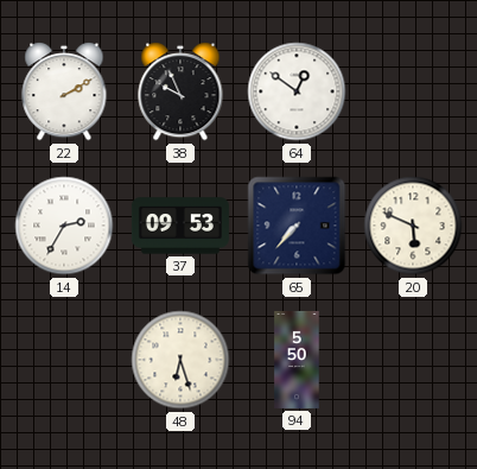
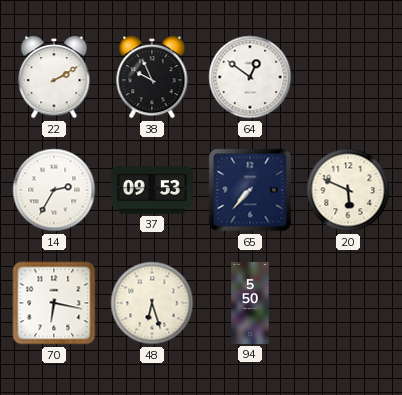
70: none -> 6:17 (54, 303)
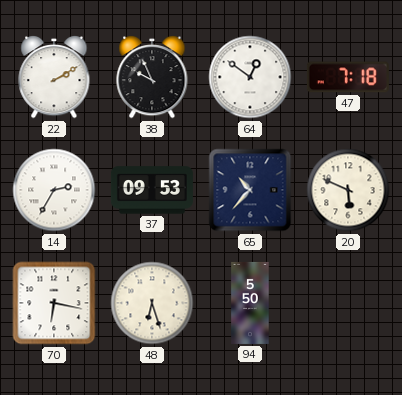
47: none -> 7:18 (348, 77)
65: 7:37 -> 10:37 (250, 190)
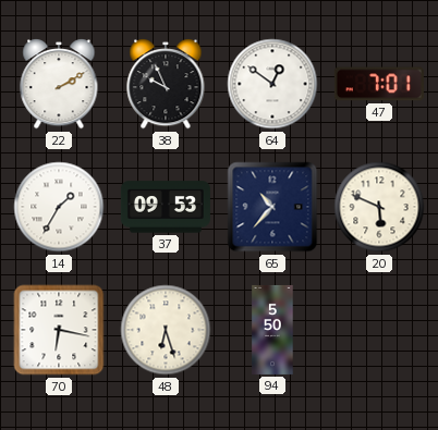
47: 7:18 -> 7:01 (379, 84)
14: 2:35 -> 1:35 (59, 207)
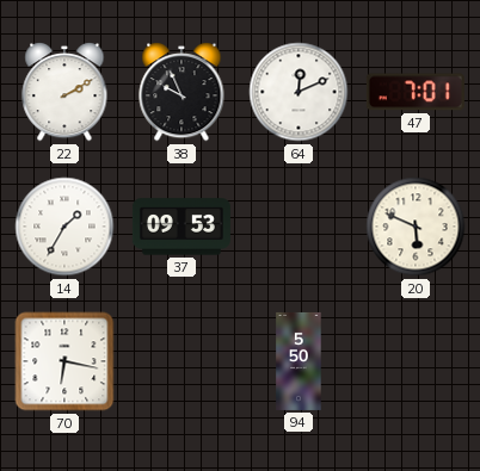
64: 12:51 -> 12:11 (299, 92)
65: 10:37 -> none (272, 207)
48: 6:27 -> none (166, 330)
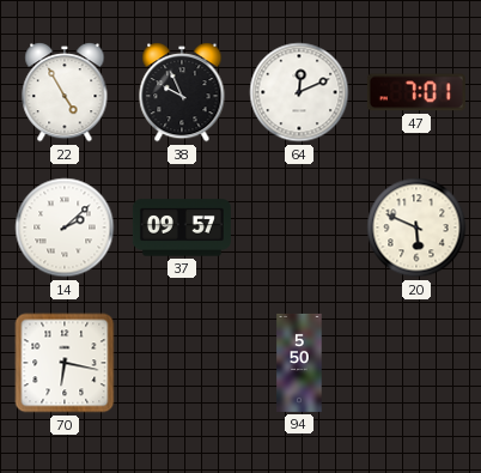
22: 2:10 -> 4:55 (65, 93)
14: 1:35 -> 2:08 (65, 228)
37: 09:53 -> 09:57 (182, 228)
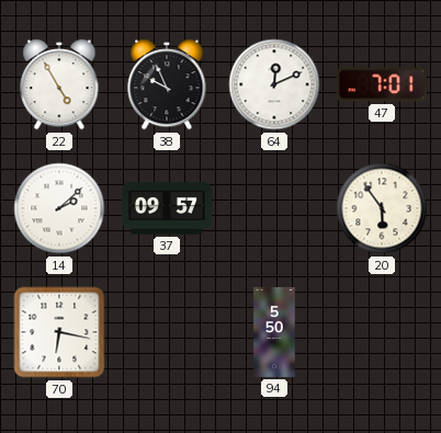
20: 5:49 -> 5:54 (382, 208)
